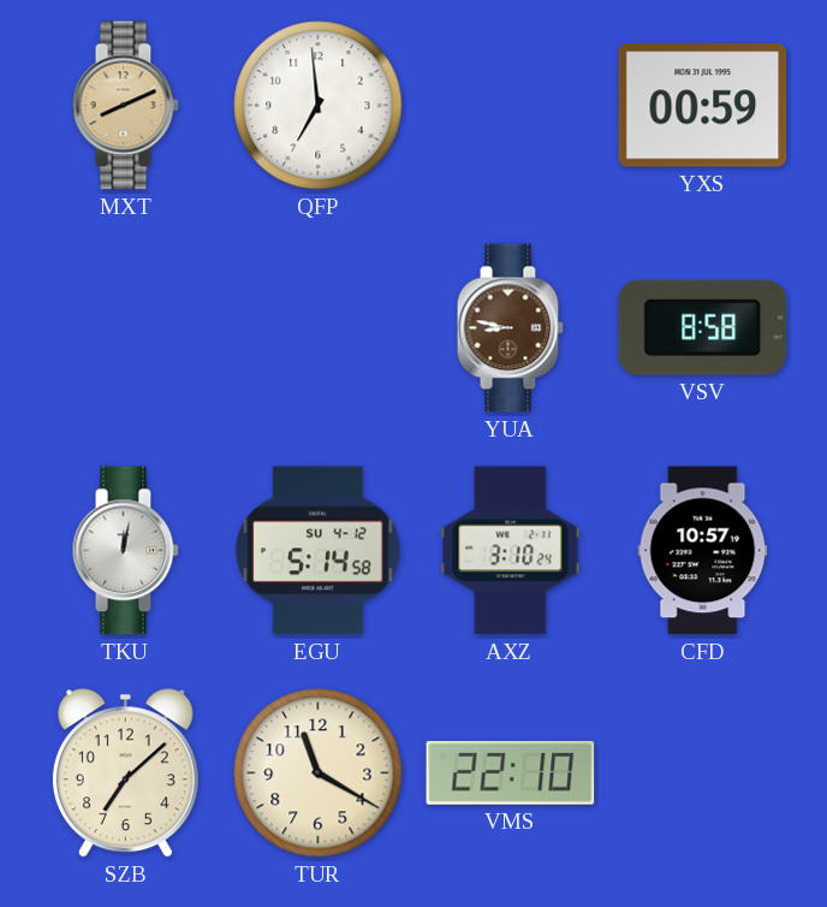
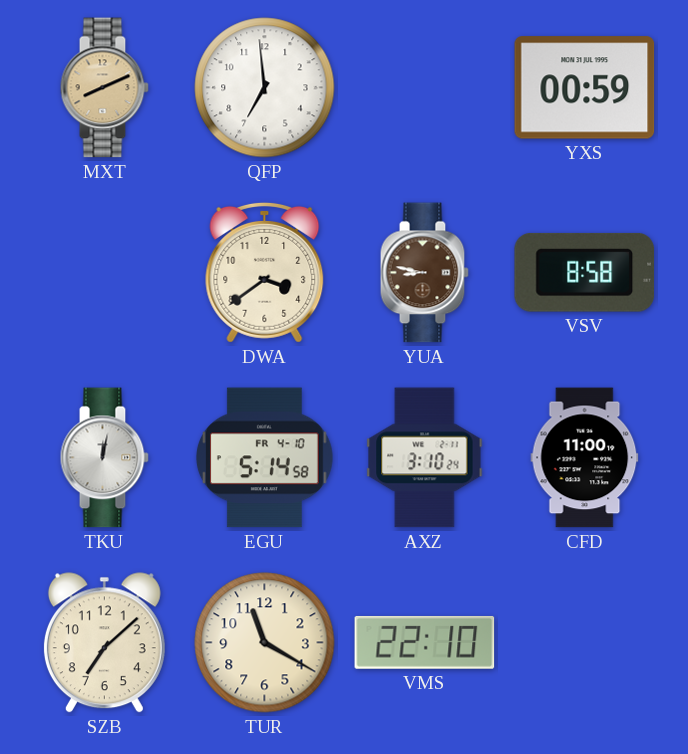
DWA: none -> 3:39 (265, 272)
EGU date: SU 4-12 -> FR 4-10 (264, 458)
CFD: 10:57 -> 11:00 (585, 458)
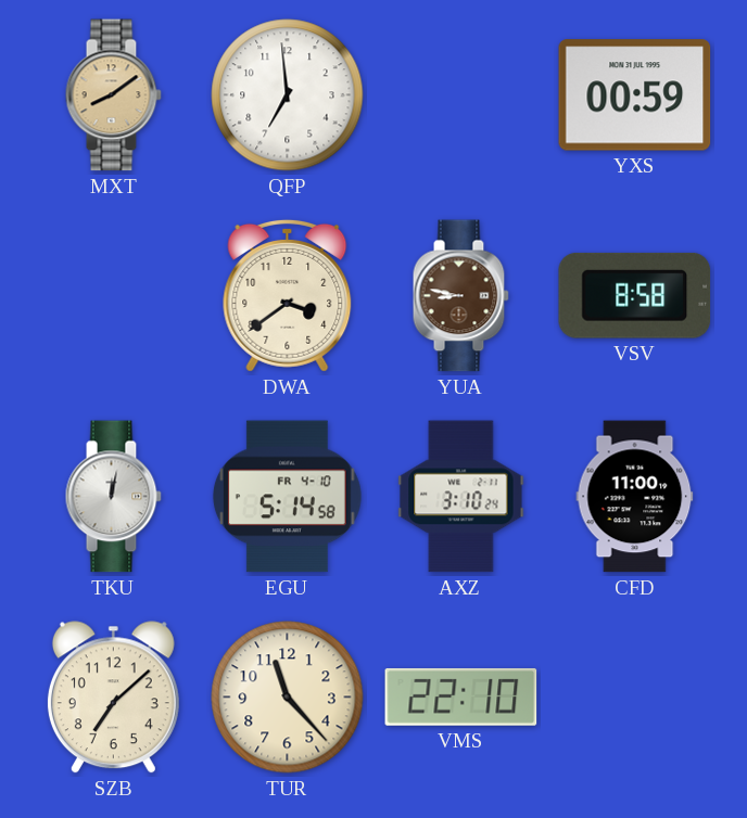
MXT: 8:11 -> 8:09 (113, 95)
TUR: 11:20 -> 11:23 (288, 698)
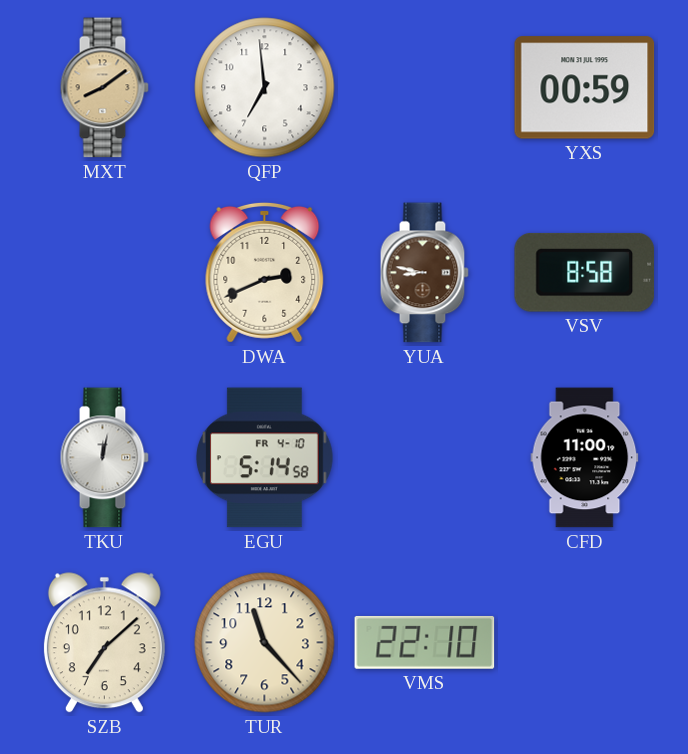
DWA: 3:39 -> 2:41 (265, 272)
AXZ: 3:10 -> none (461, 497)
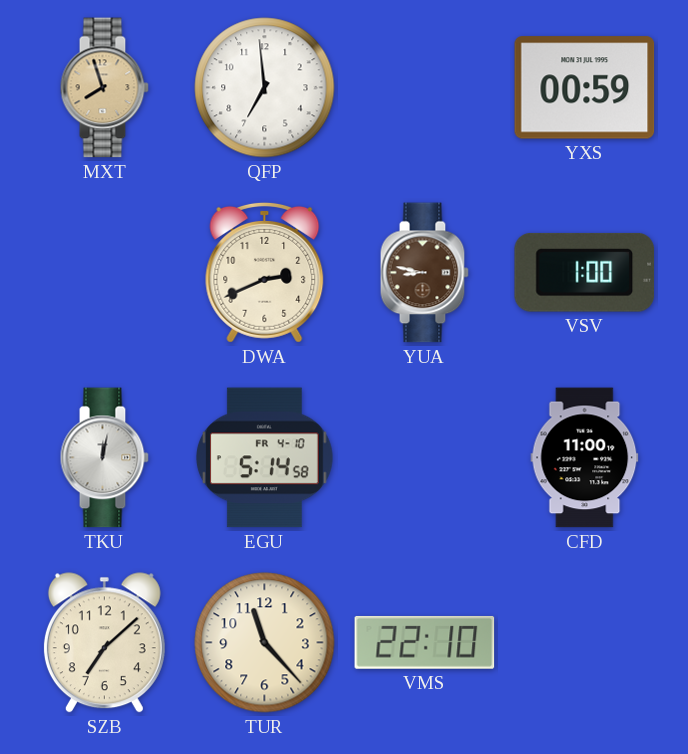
MXT: 8:09 -> 7:57 (104, 88)
VSV: 8:58 -> 1:00 (584, 272)
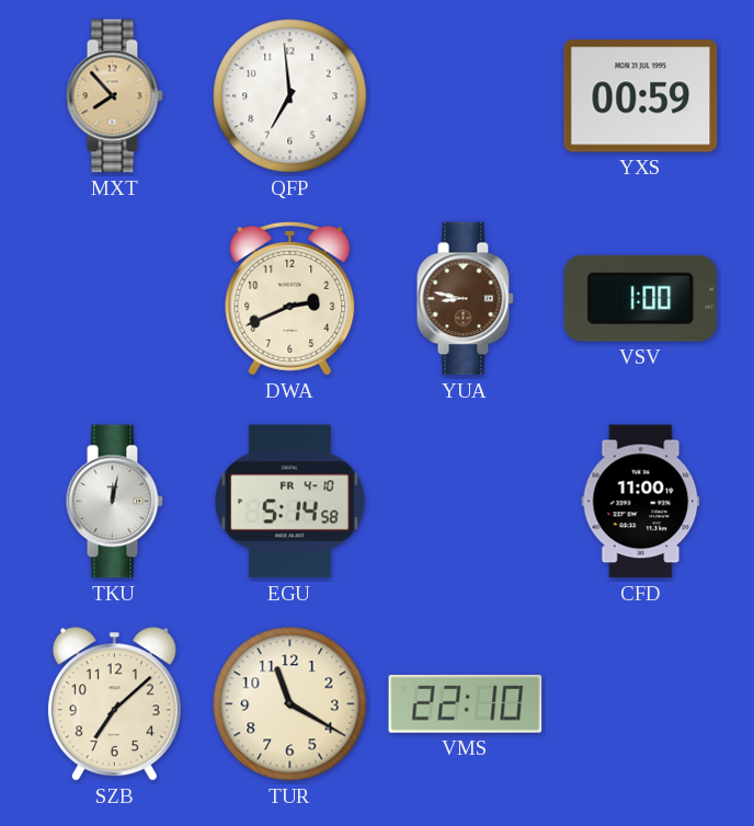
MXT: 7:57 -> 7:53 (114, 96)
TUR: 11:23 -> 11:20 (290, 704)
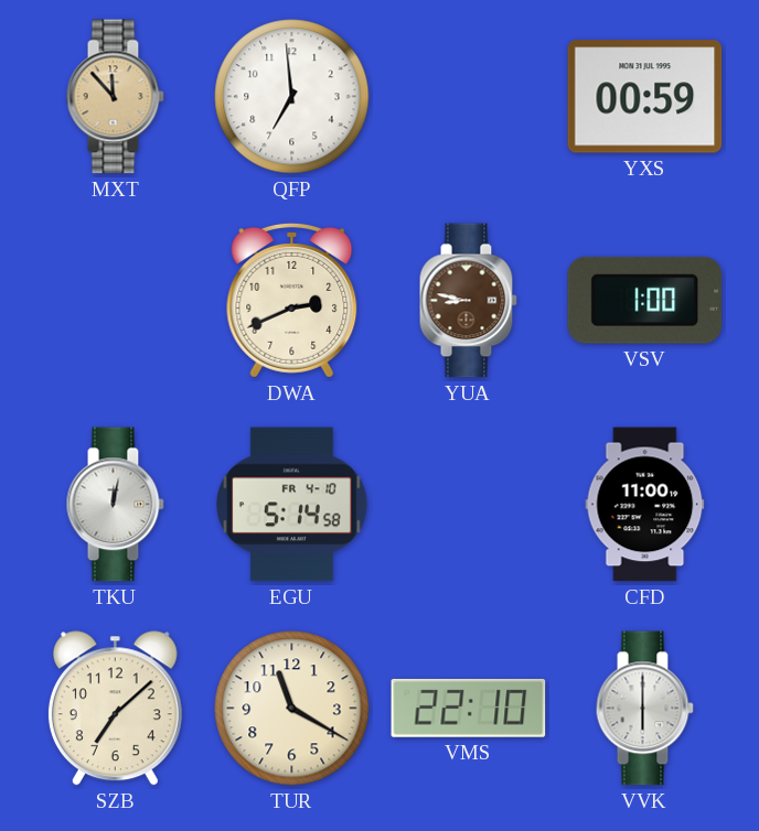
MXT: 7:53 -> 11:53 (115, 97)
VVK: none -> 6:00 (644, 709)
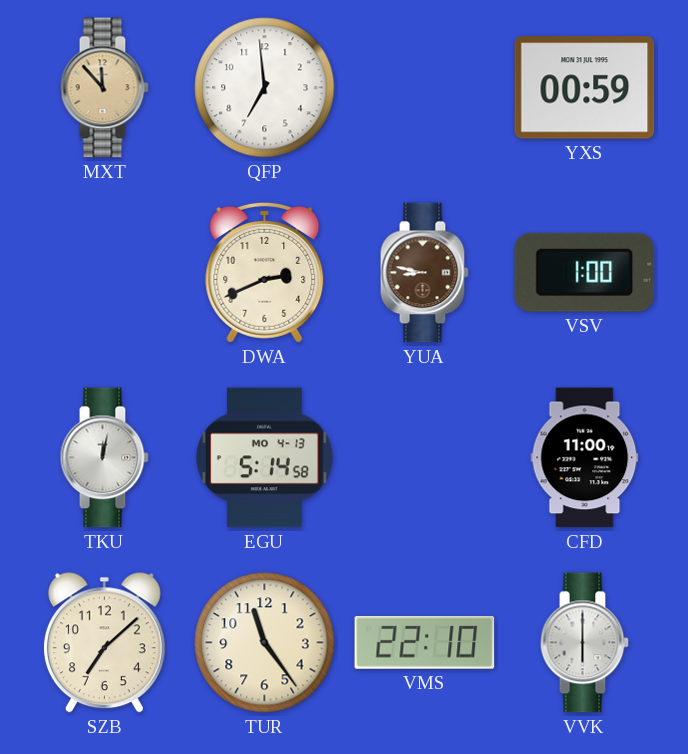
EGU date: FR 4-10 -> MO 4-13 (264, 458)
TUR: 11:20 -> 11:24 (265, 643)
